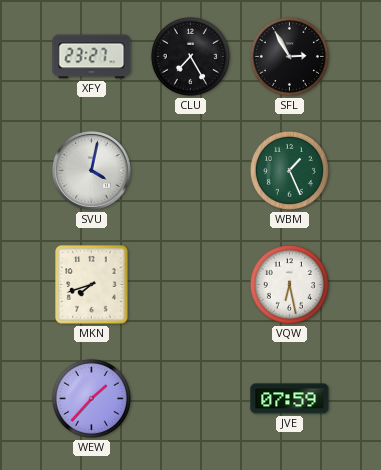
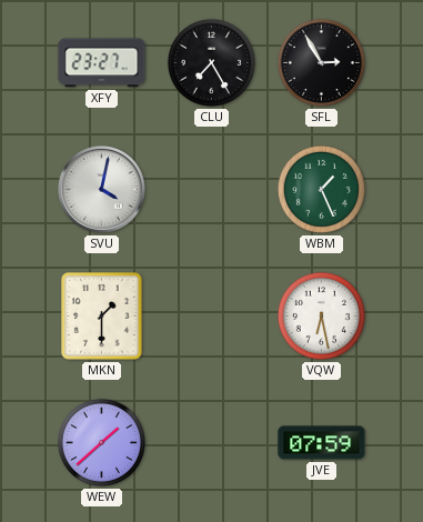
MKN: 7:42 -> 1:30 (102, 317)
WEW: 1:37 -> 1:38 (101, 442)
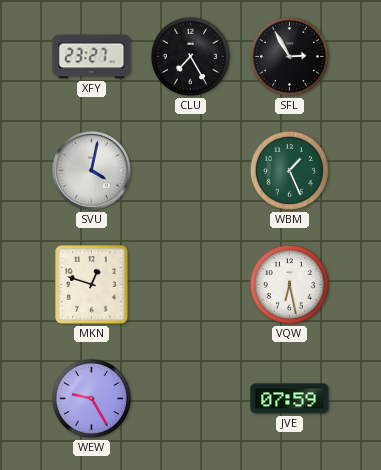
MKN: 1:30 -> 12:48 (92, 285)
WEW: 1:38 -> 9:25 (91, 398)
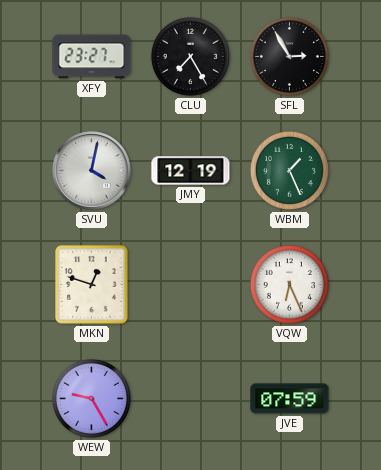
JMY: none -> 12:19 (191, 171)
VQW: 6:28 -> 6:26 (289, 284)
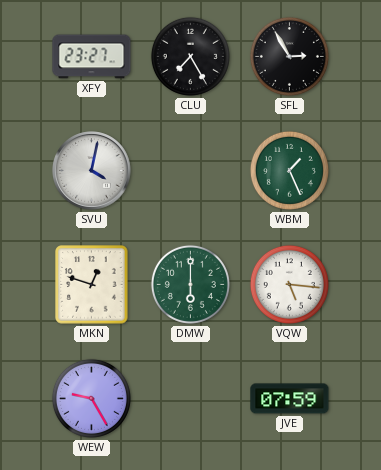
JMY: 12:19 -> none (191, 171)
DMW: none -> 6:00 (190, 284)
VQW: 6:26 -> 5:16 (289, 284)
